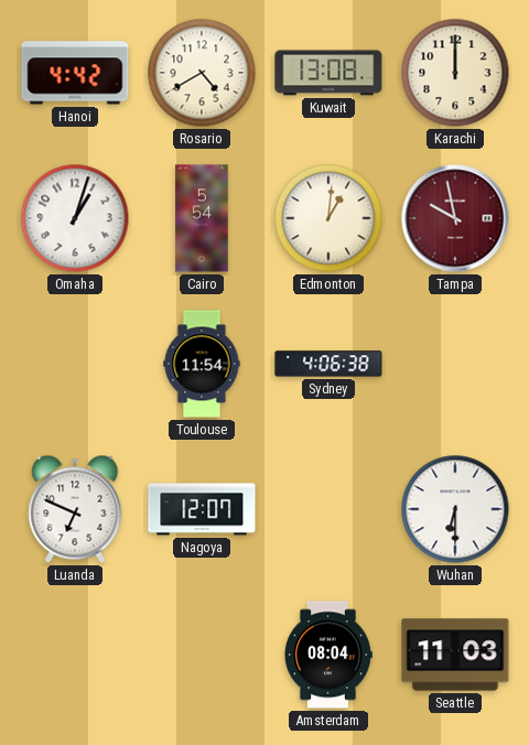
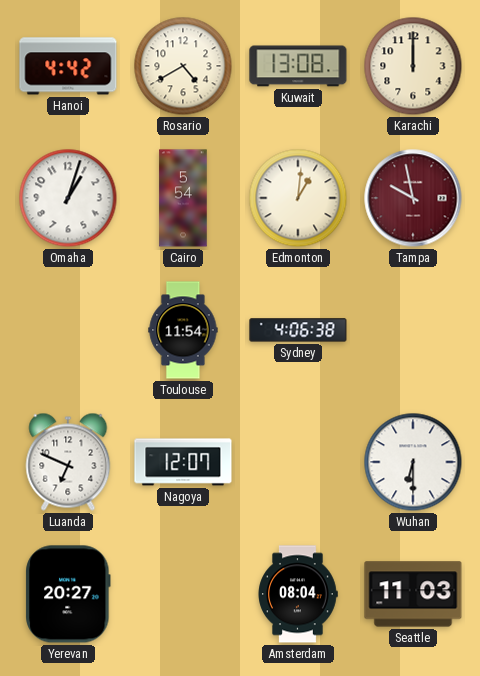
Yerevan: none -> 20:27 (68, 594)
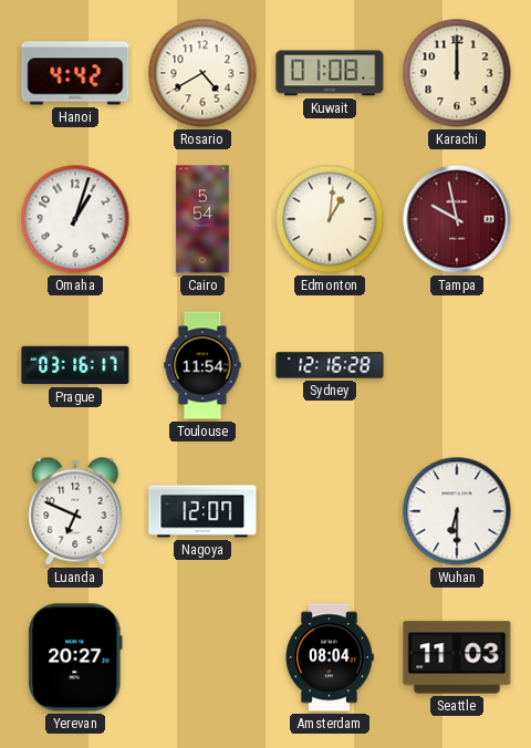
Kuwait: 13:08 -> 01:08 (330, 73)
Prague: none -> 03:16 (75, 365)
Sydney: 4:06 -> 12:16 (330, 365)
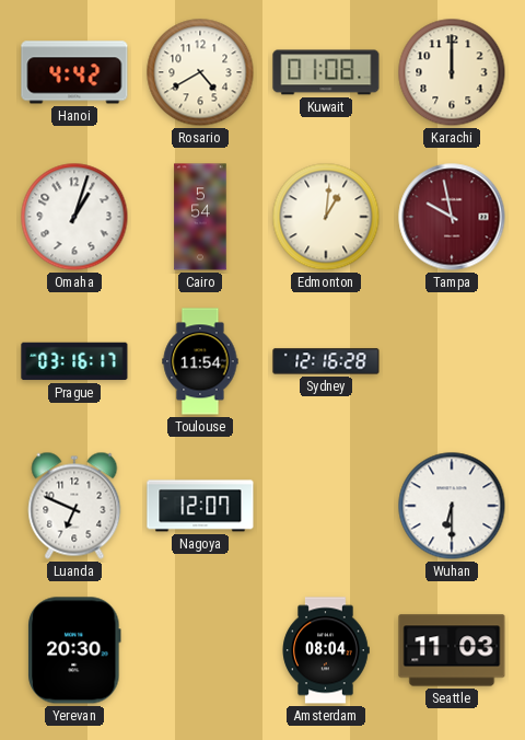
Yerevan: 20:27 -> 20:30 (74, 650)
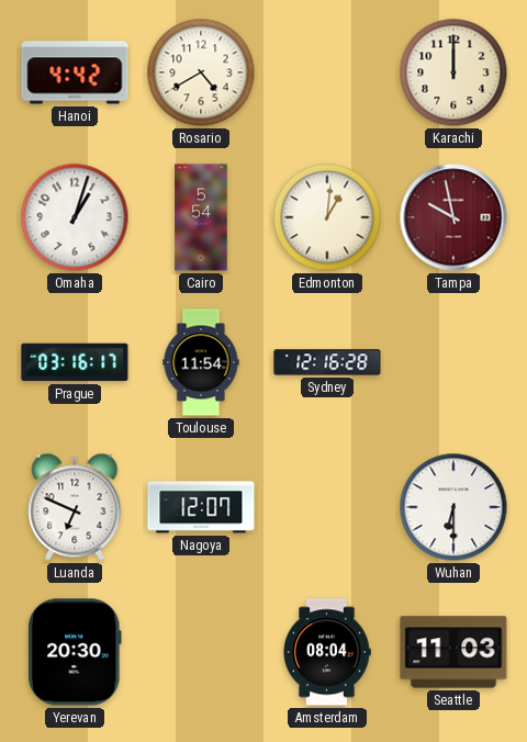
Kuwait: 01:08 -> none (326, 72)
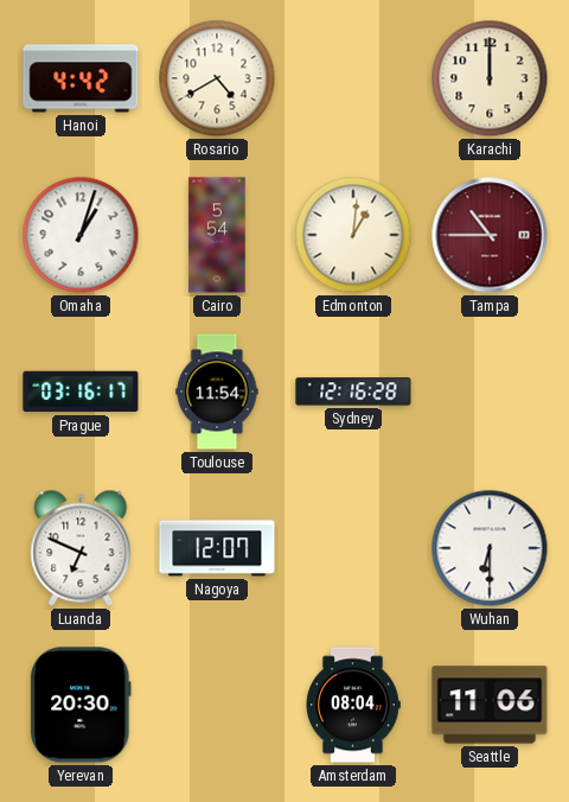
Tampa: 9:58 -> 10:45 (490, 235)
Seattle: 11:03 -> 11:06 (490, 705)
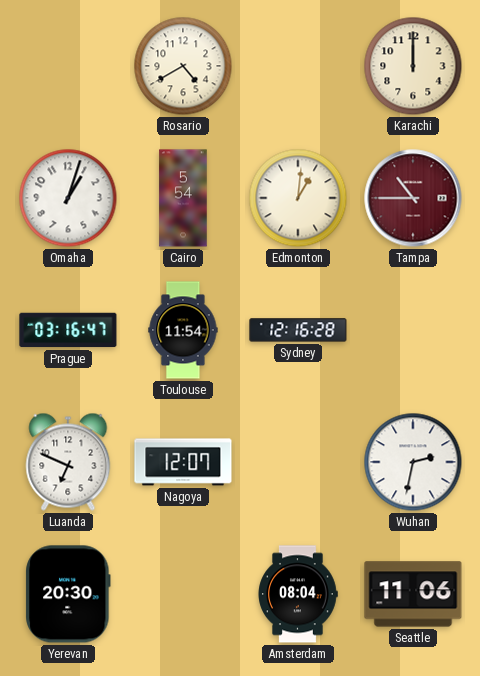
Hanoi: 4:42 -> none (81, 78)
Prague: 03:16:17 -> 03:16:47 (68, 330)
Wuhan: 6:30 -> 2:32 (413, 462)
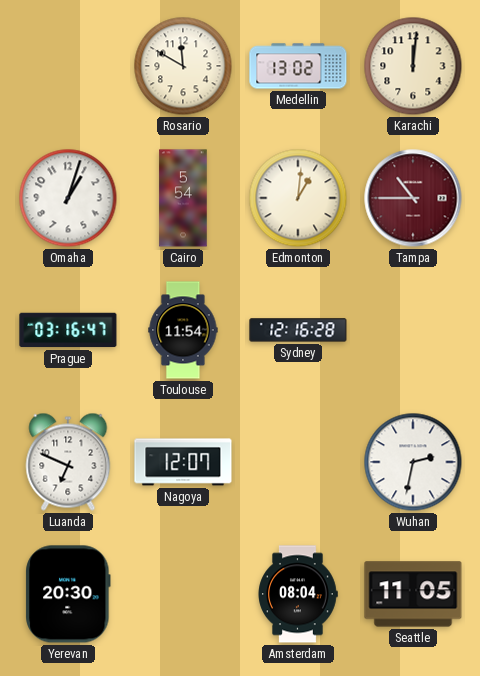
Rosario: 4:40 -> 11:50 (183, 66)
Medellin: none -> 13:02 (298, 66)
Karachi: 12:00 -> 12:01 (413, 66)
Seattle: 11:06 -> 11:05 (413, 594)
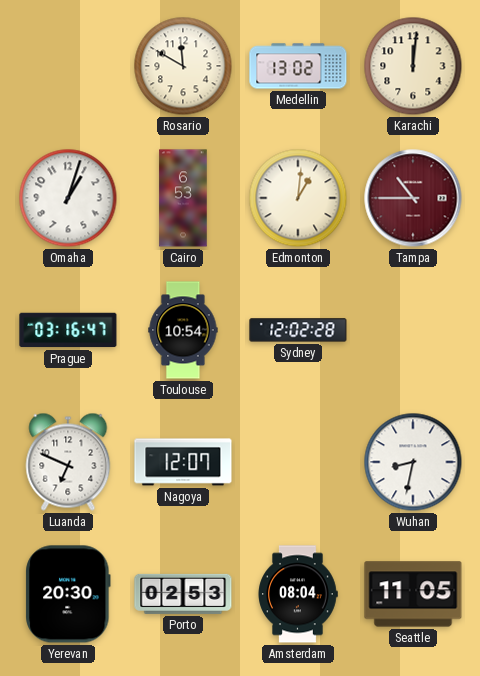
Cairo: 5:54 -> 6:53 (183, 198)
Toulouse: 11:54 -> 10:54 (183, 330)
Sydney: 12:16 -> 12:02 (298, 330)
Wuhan: 2:32 -> 8:32 (413, 462)
Porto: none -> 02:53 (183, 594)
